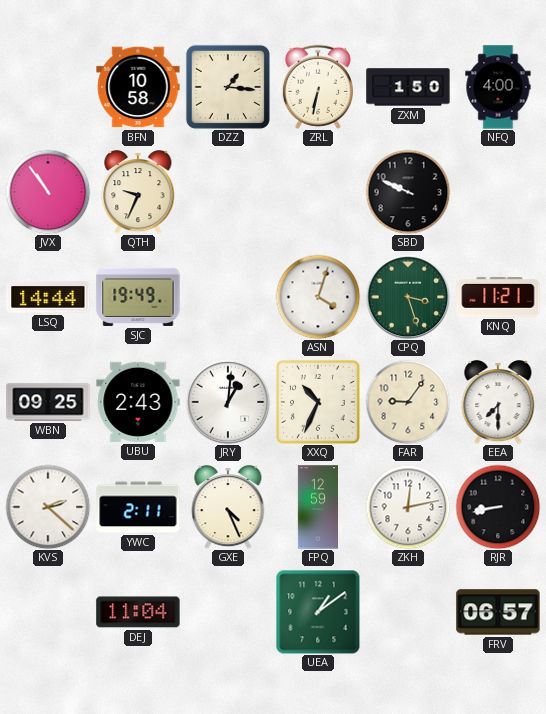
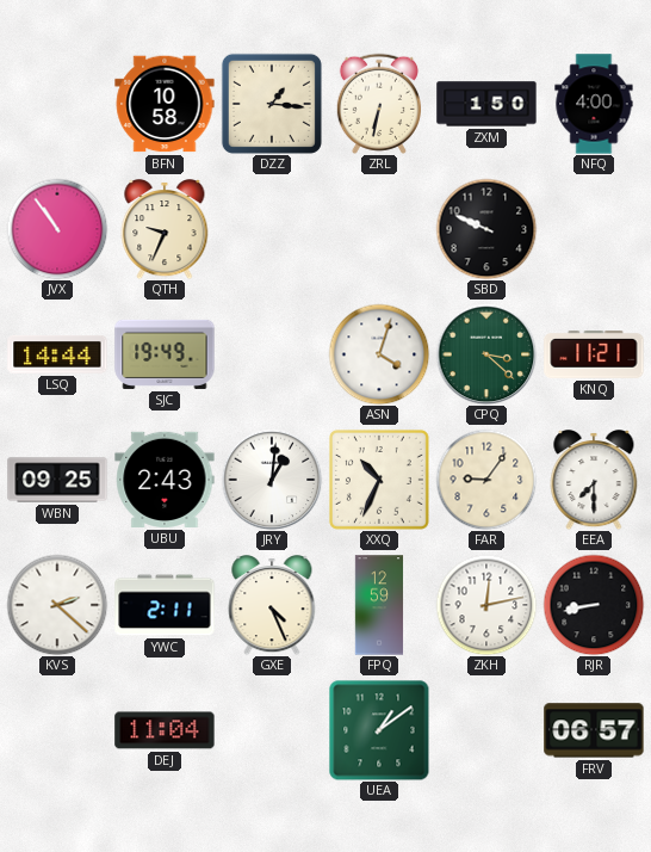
CPQ: 3:27 -> 3:22 (486, 354)
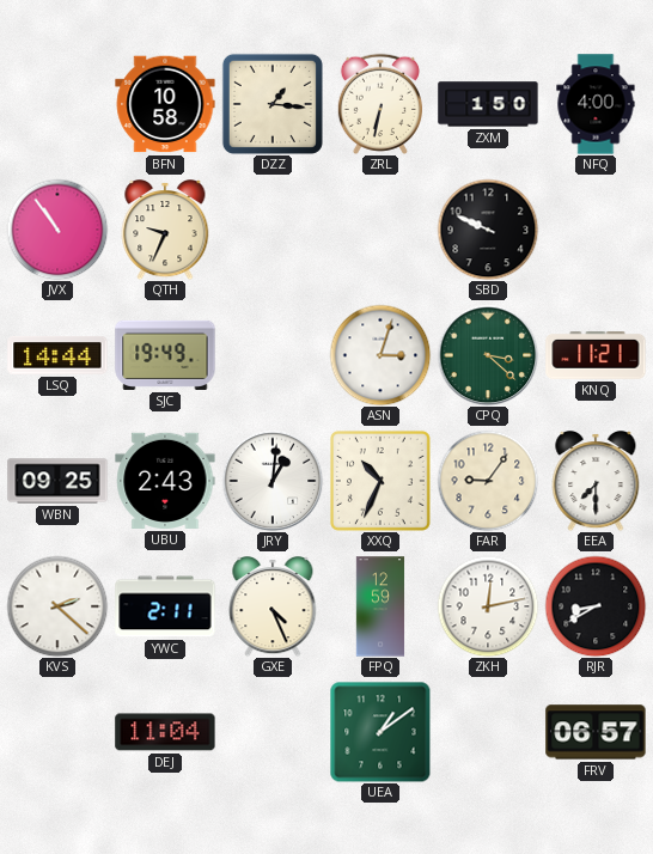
ASN: 4:03 -> 3:03 (380, 355)
RJR: 8:43 -> 8:40 (596, 606)
